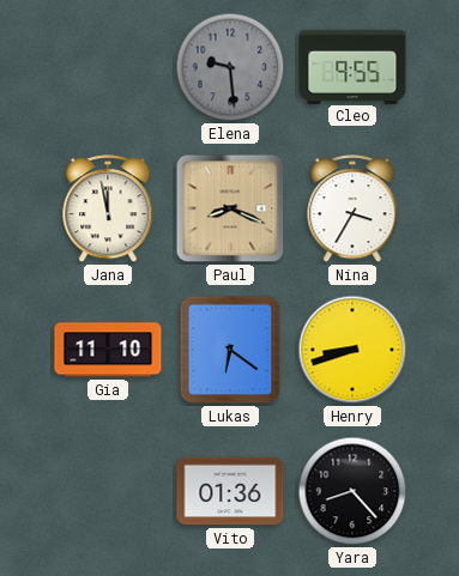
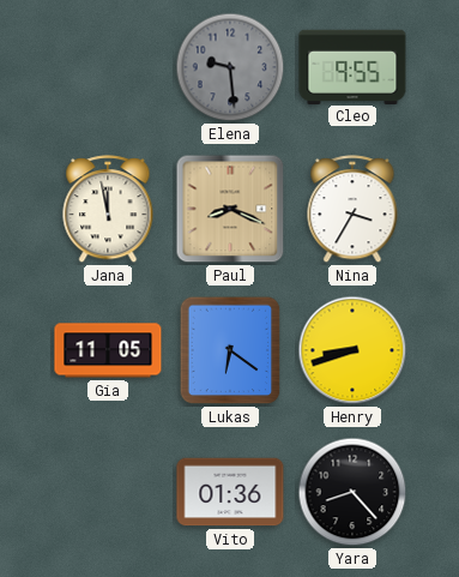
Gia: 11:10 -> 11:05 (108, 350)
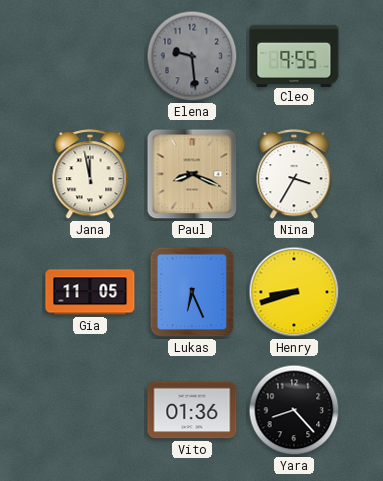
Lukas: 6:21 -> 6:26 (192, 292)
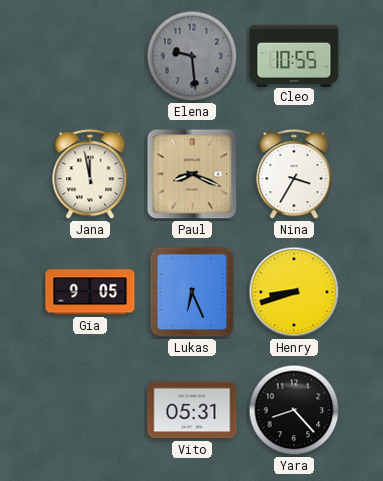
Cleo: 9:55 -> 10:55 (294, 55)
Gia: 11:05 -> 9:05 (90, 292)
Vito: 01:36 -> 05:31 (192, 410)
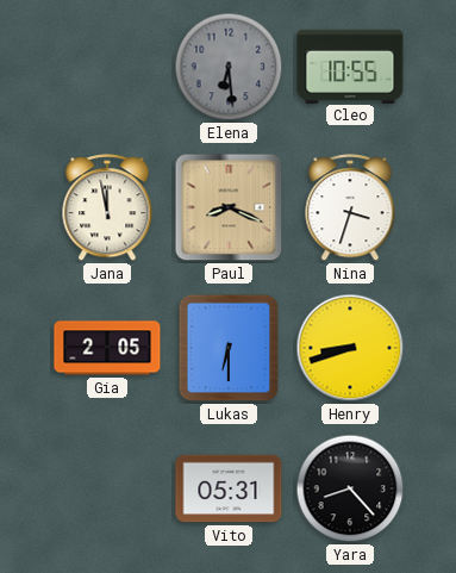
Elena: 9:29 -> 6:29 (229, 67)
Nina: 3:35 -> 3:33 (350, 208)
Gia: 9:05 -> 2:05 (107, 348)
Lukas: 6:26 -> 6:30 (229, 348)
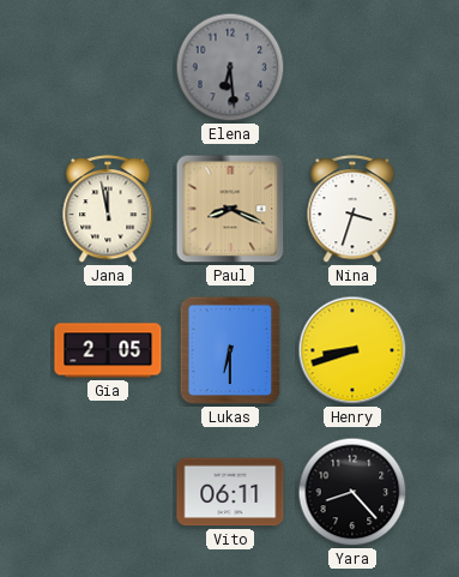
Cleo: 10:55 -> none (350, 66)
Vito: 05:31 -> 06:11 (230, 492)
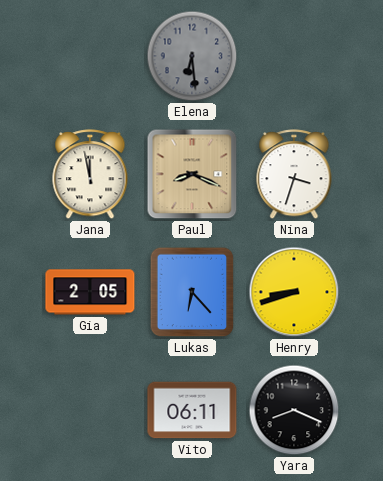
Lukas: 6:30 -> 6:23 (192, 292)
Yara: 8:23 -> 8:19 (294, 410)
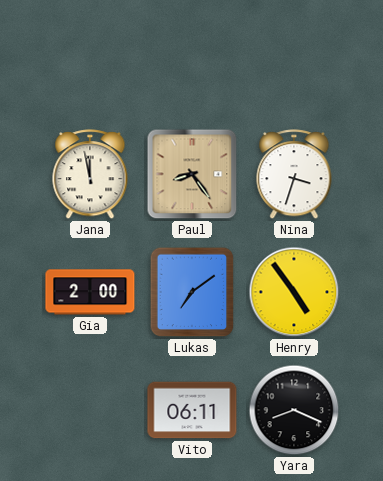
Elena: 6:29 -> none (192, 56)
Paul: 8:19 -> 8:24 (192, 174)
Gia: 2:05 -> 2:00 (90, 292)
Lukas: 6:23 -> 7:09 (192, 292)
Henry: 8:42 -> 4:54 (294, 292)
